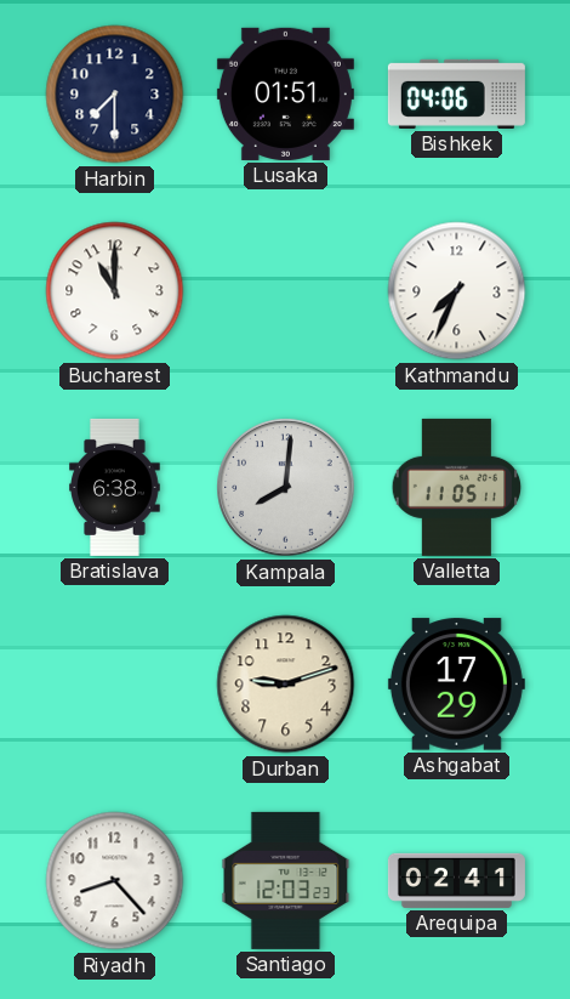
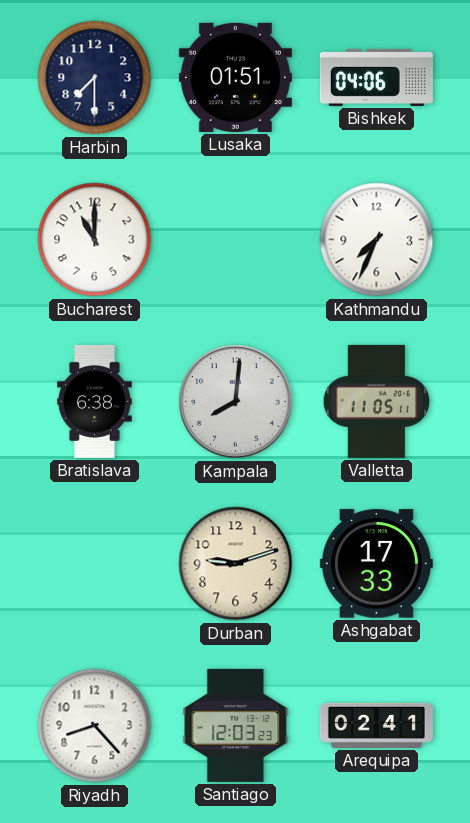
Ashgabat: 17:29 -> 17:33 (376, 564)
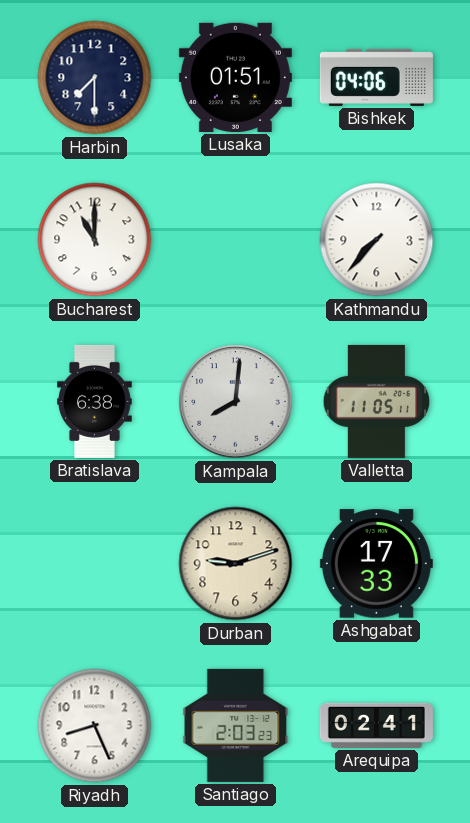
Kathmandu: 7:34 -> 7:37 (377, 240)
Riyadh: 8:23 -> 8:26 (95, 726)
Santiago: 12:03 -> 2:03 (236, 725)
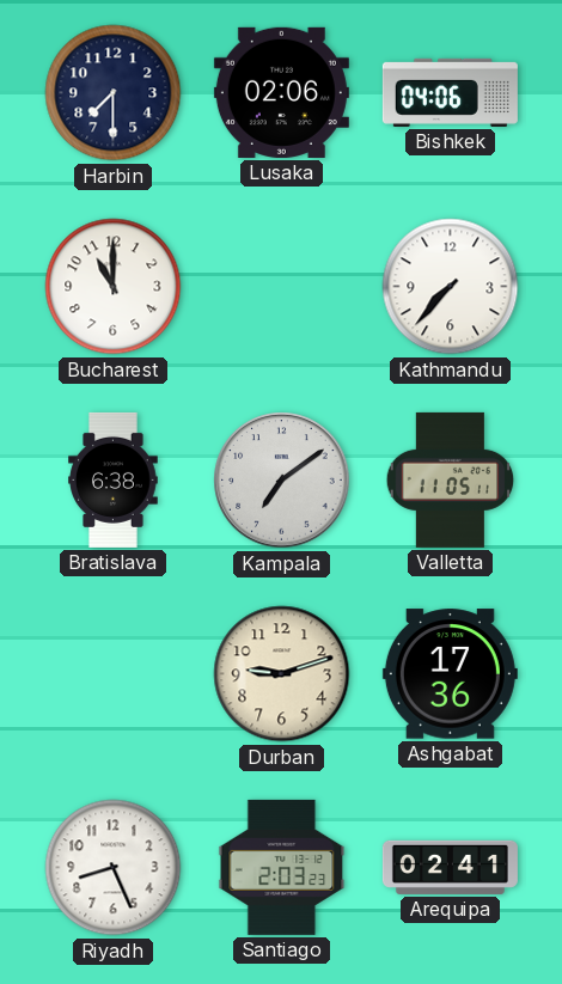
Lusaka: 01:51 -> 02:06 (281, 92)
Kampala: 8:01 -> 7:09 (282, 481)
Ashgabat: 17:33 -> 17:36 (450, 674)
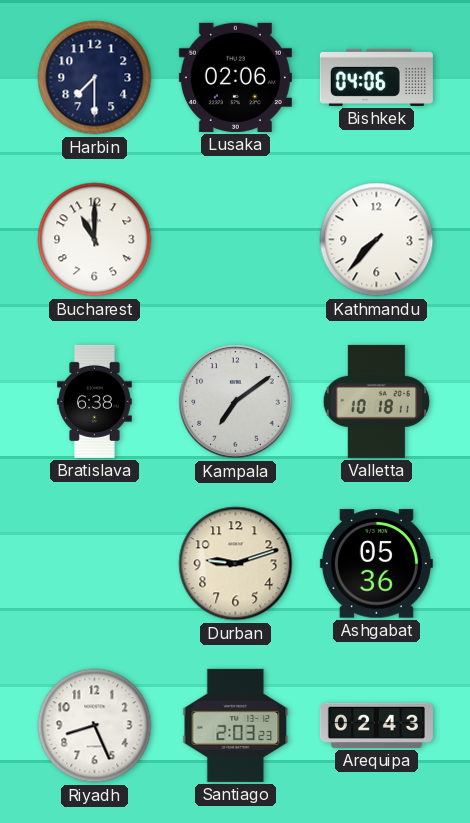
Valletta: 11:05 -> 10:18 (377, 401)
Ashgabat: 17:36 -> 05:36 (376, 564)
Arequipa: 02:41 -> 02:43 (376, 725)
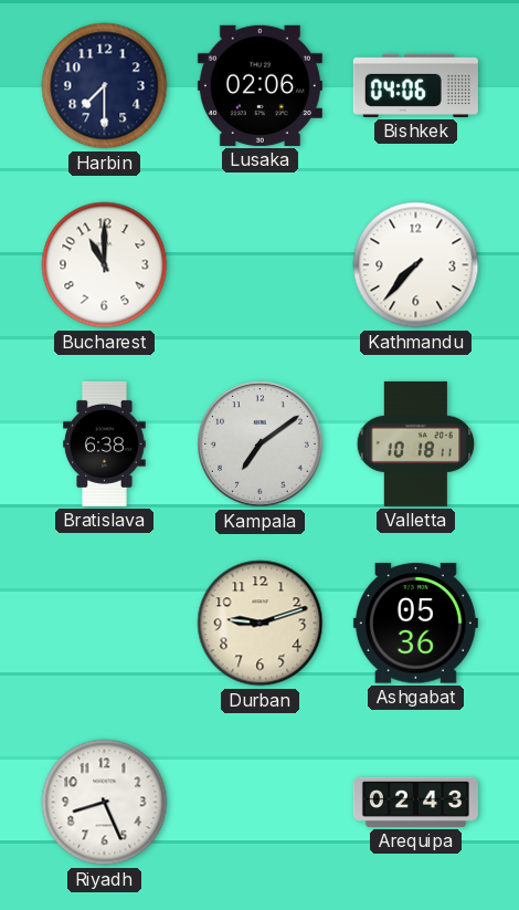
Santiago: 2:03 -> none (236, 725)
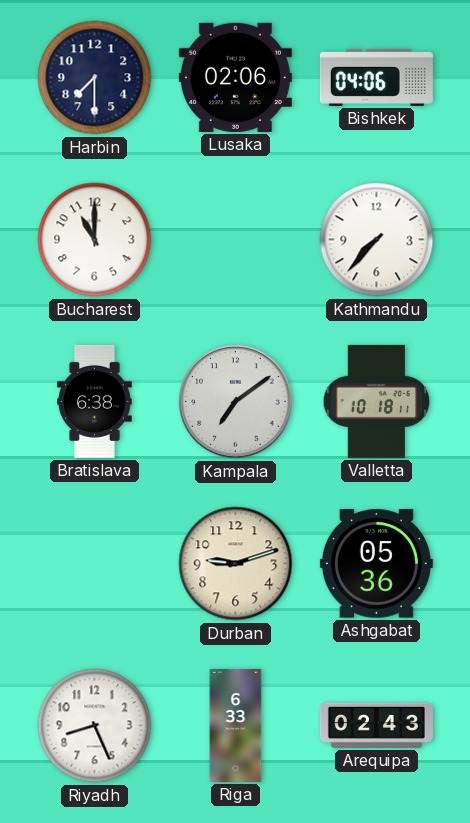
Riga: none -> 6:33 (236, 725)
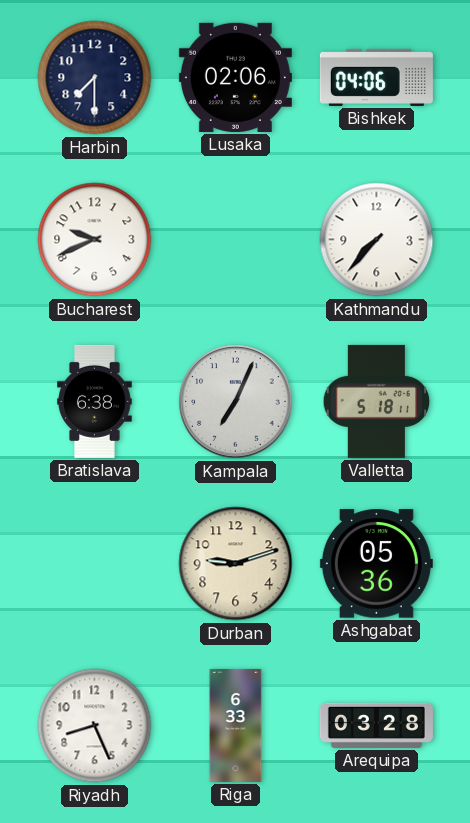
Bucharest: 11:00 -> 9:41 (95, 240)
Kampala: 7:09 -> 7:04 (236, 402)
Valletta: 10:18 -> 5:18 (377, 401)
Arequipa: 02:43 -> 03:28 (376, 725)
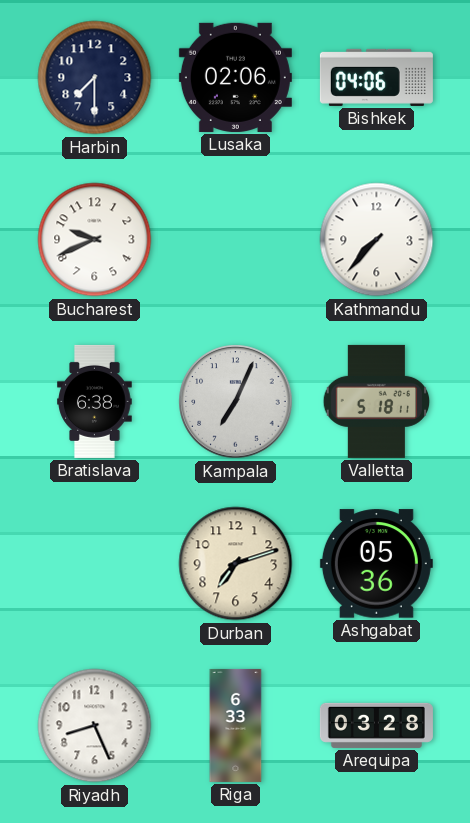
Durban: 9:12 -> 7:12 (236, 564)
